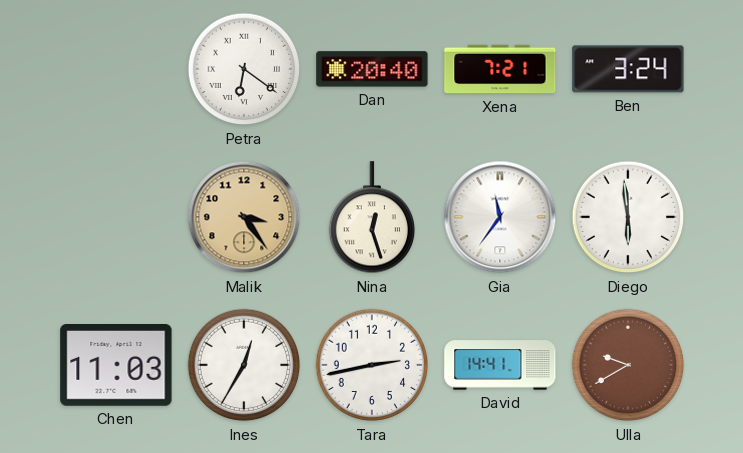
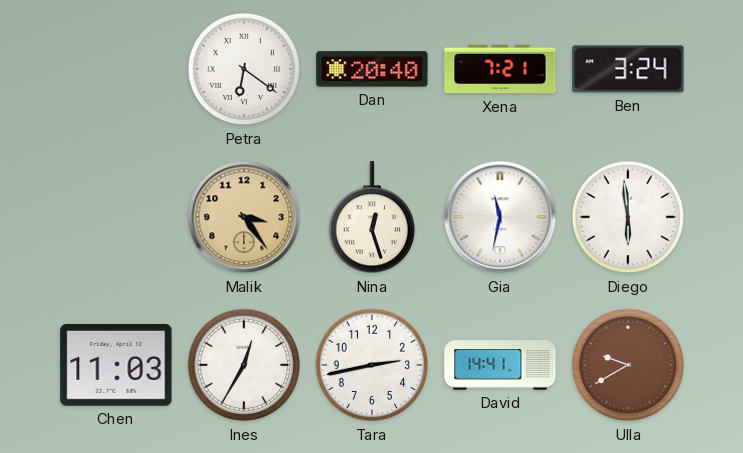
Gia: 11:36 -> 11:32 (500, 217)
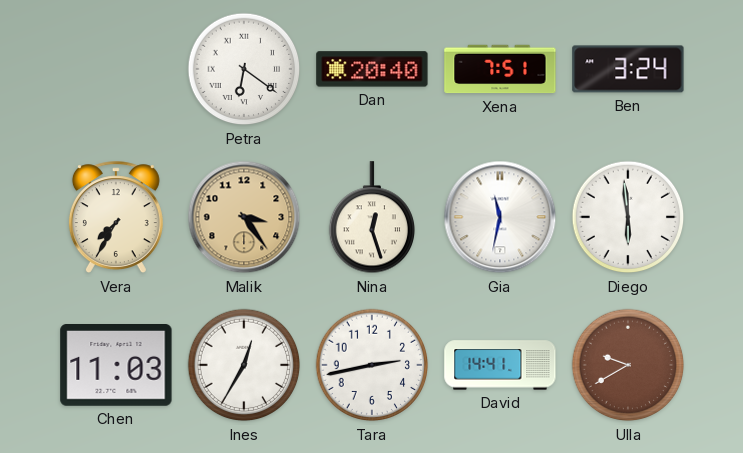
Xena: 7:21 -> 7:51 (500, 69)
Vera: none -> 7:35 (116, 218)
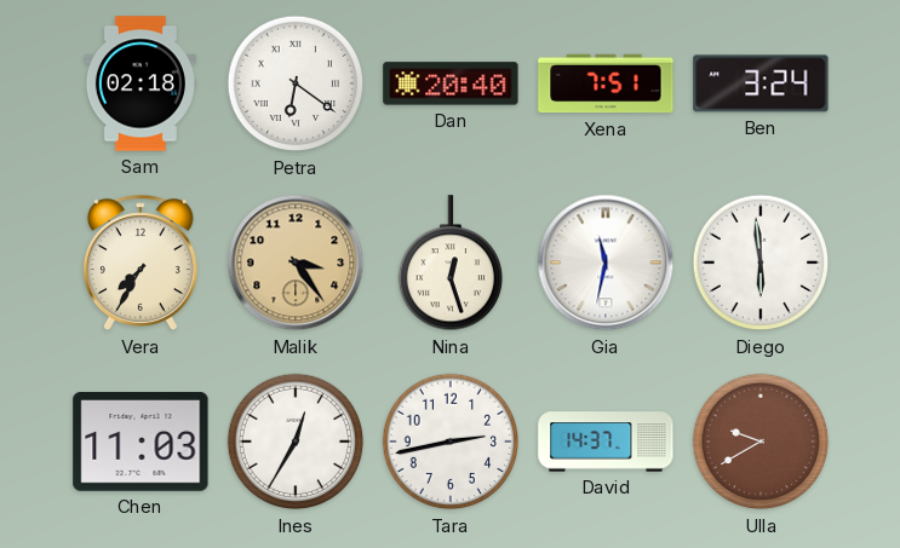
Sam: none -> 02:18 (141, 83)
David: 14:41 -> 14:37 (606, 442)
